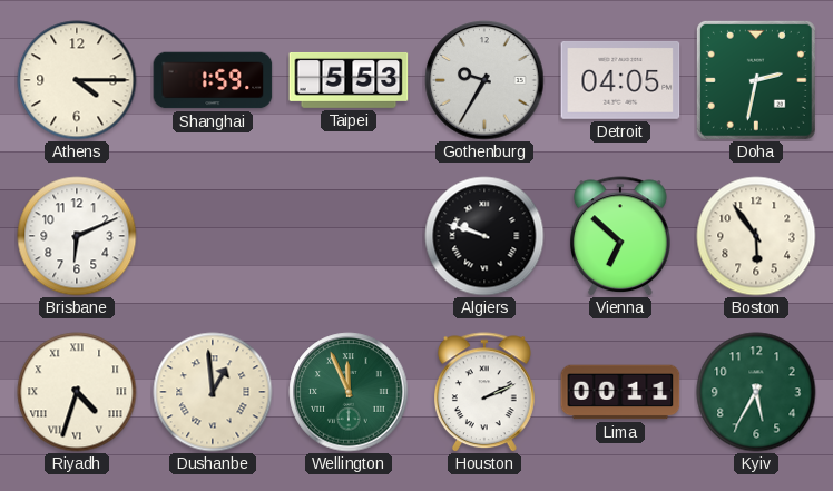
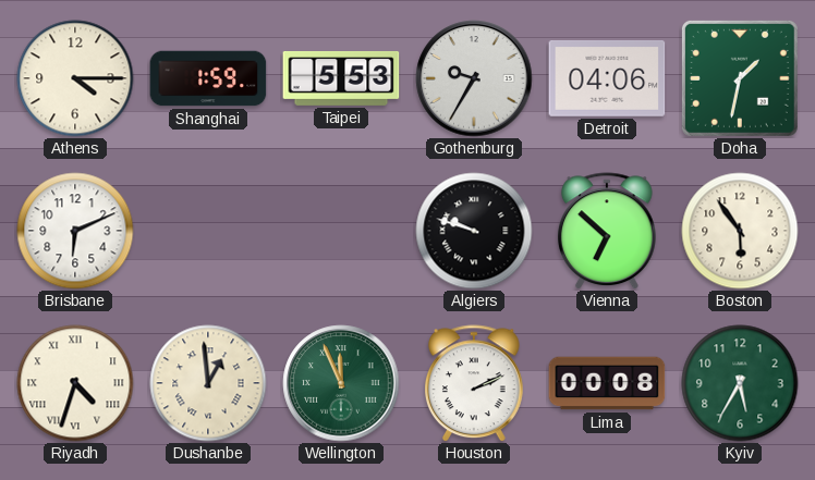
Detroit: 04:05 -> 04:06 (607, 78)
Doha: 2:32 -> 1:32 (740, 78)
Lima: 00:11 -> 00:08 (607, 383)
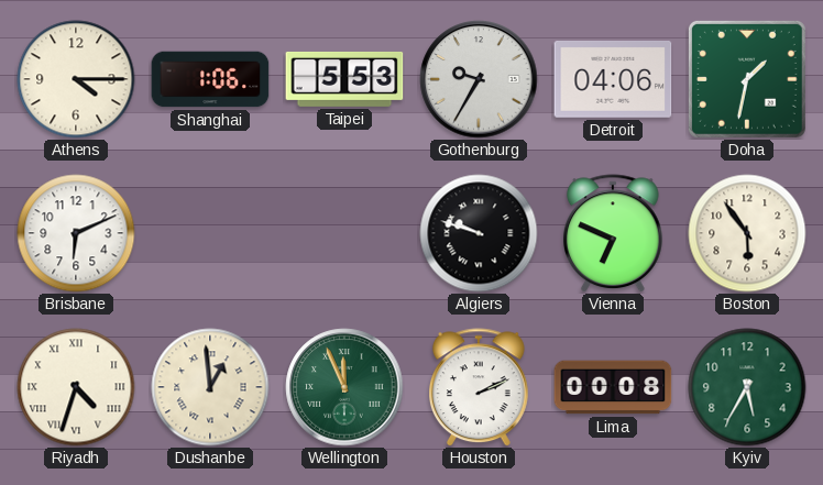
Shanghai: 1:59 -> 1:06 (210, 79)
Vienna: 6:52 -> 6:49 (614, 233)
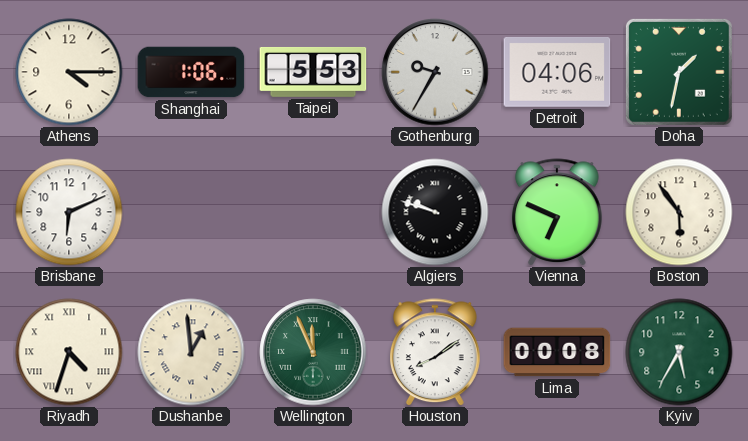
Houston: 2:11 -> 8:09 (436, 352)
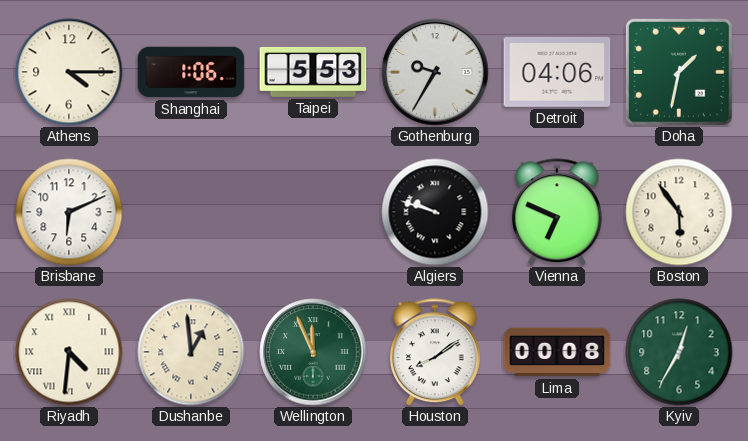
Riyadh: 4:33 -> 4:31 (69, 352)
Kyiv: 5:35 -> 12:35 (679, 352)
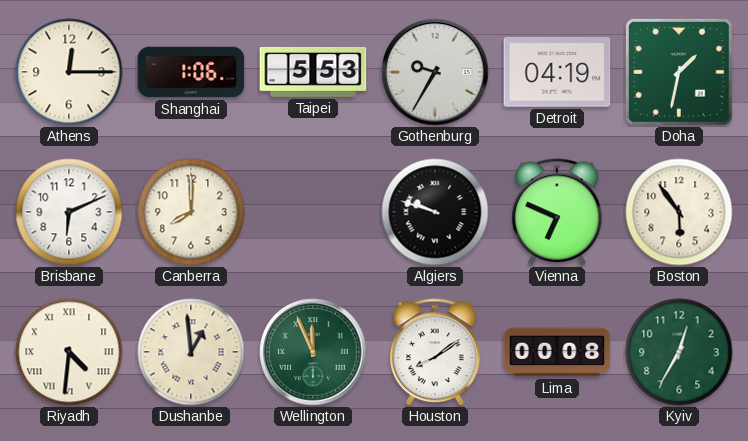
Athens: 4:15 -> 12:15 (69, 72)
Detroit: 04:06 -> 04:19 (557, 72)
Canberra: none -> 8:00 (191, 212)
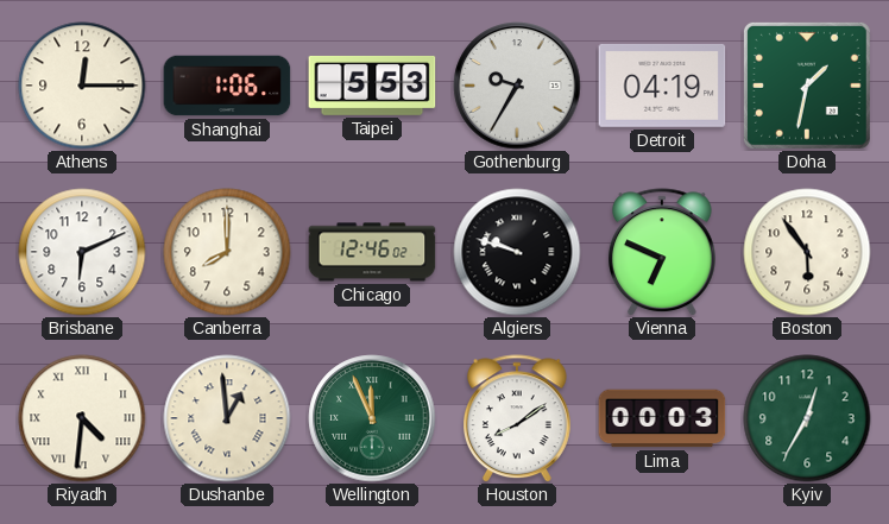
Chicago: none -> 12:46 (372, 252)
Lima: 00:08 -> 00:03 (662, 418)
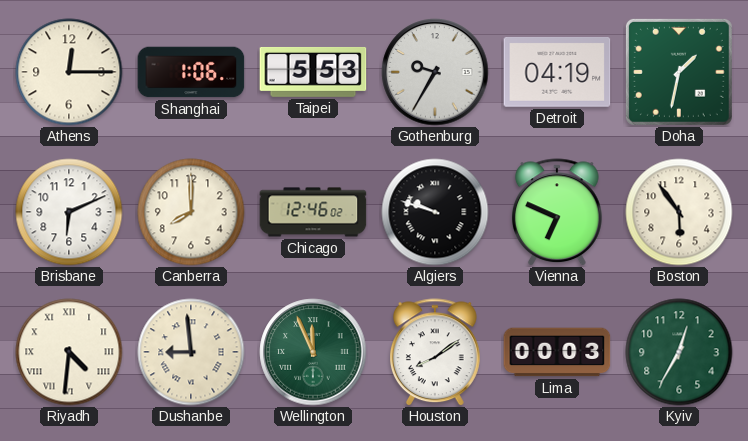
Dushanbe: 12:59 -> 8:59 (191, 352)
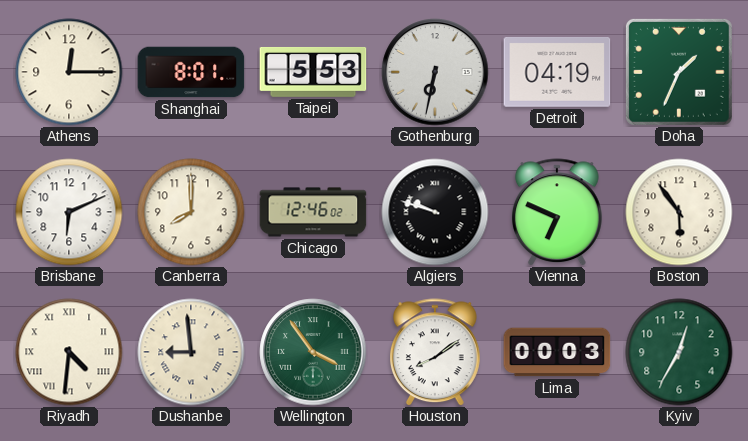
Shanghai: 1:06 -> 8:01 (191, 72)
Gothenburg: 9:35 -> 6:32 (435, 72)
Doha: 1:32 -> 1:34 (679, 72)
Wellington: 11:56 -> 3:54 (313, 352)
